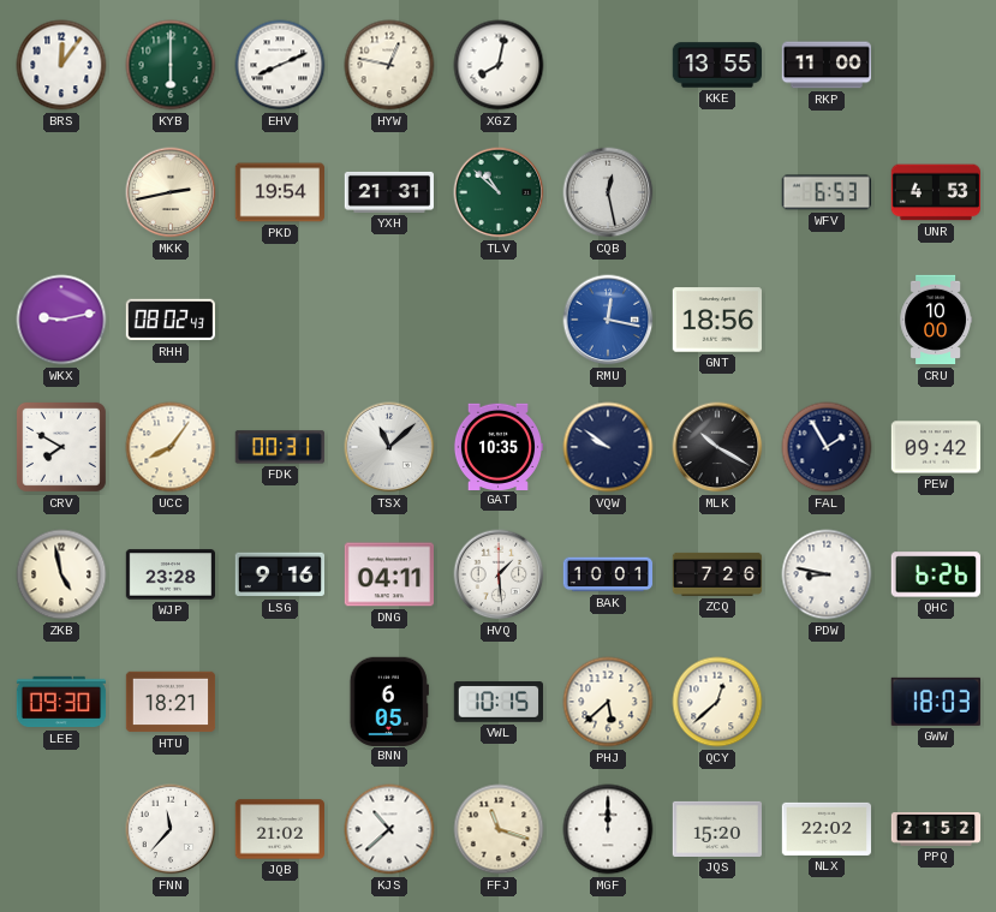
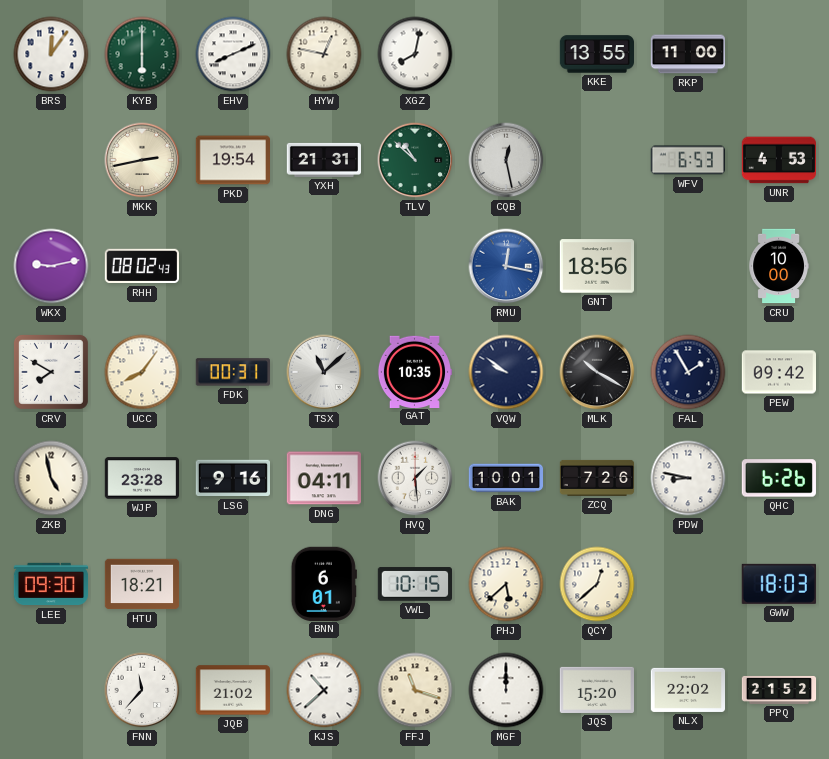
BNN: 6:05 -> 6:01 (324, 583)
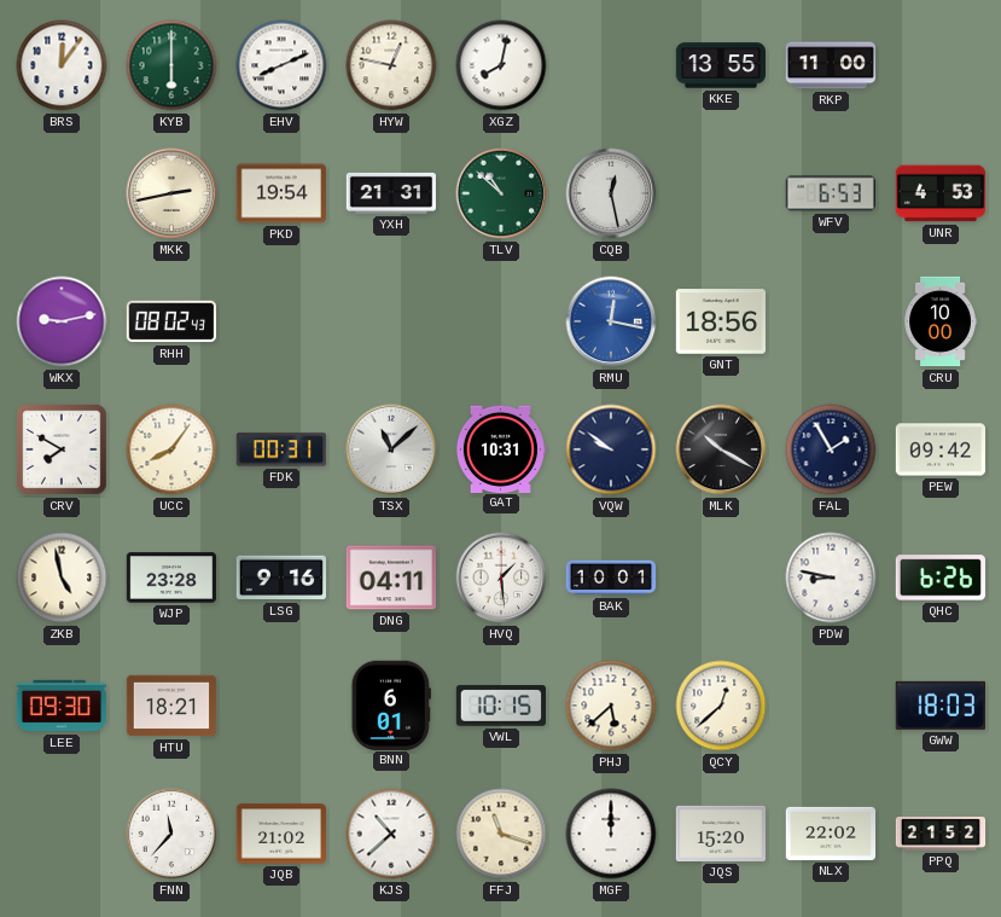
GAT: 10:35 -> 10:31 (500, 448)
ZCQ: 7:26 -> none (597, 478)
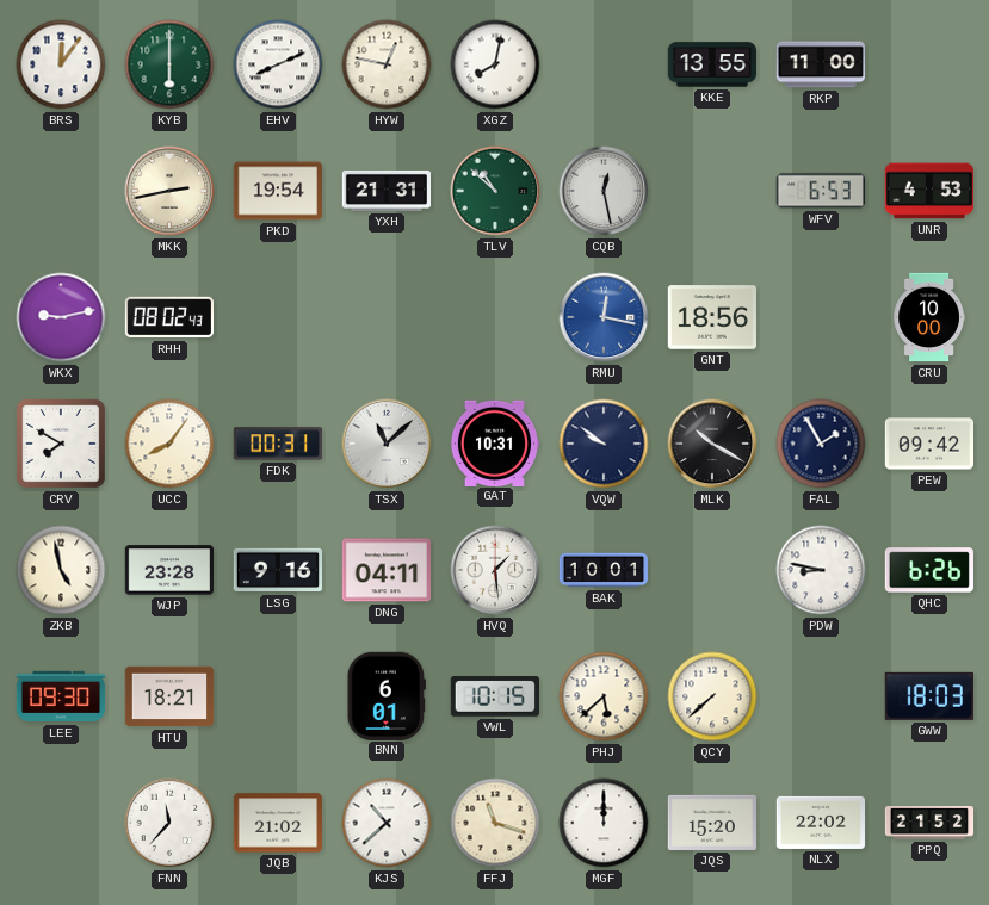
QCY: 12:38 -> 7:38 (712, 696)
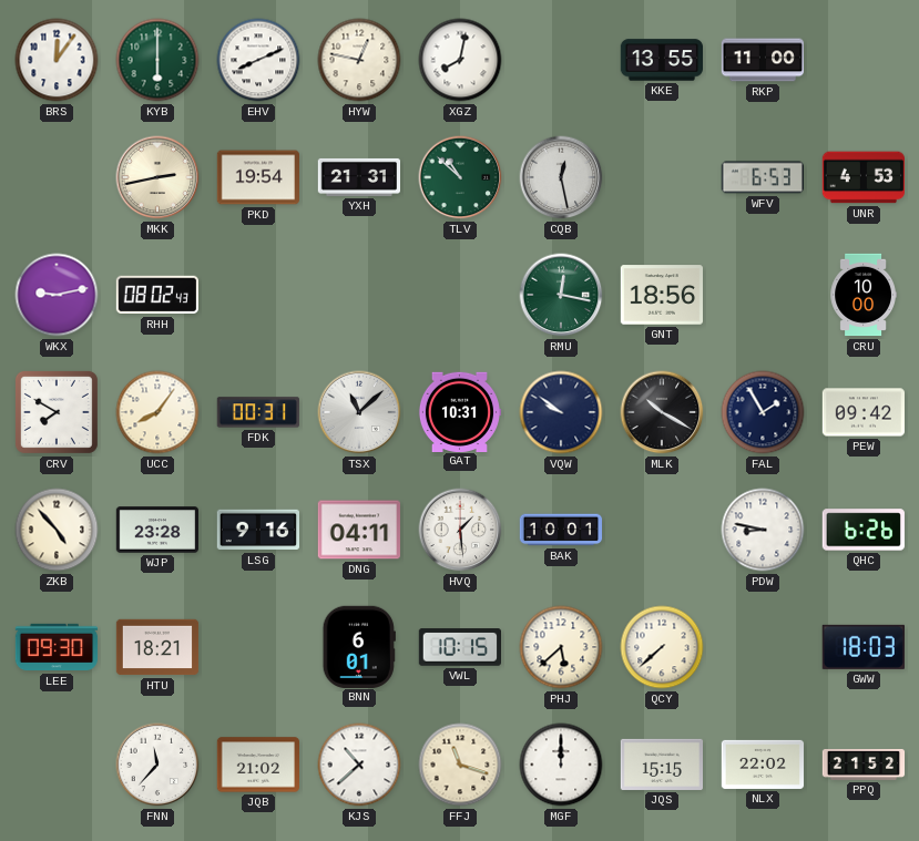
RMU dial: blue -> green (561, 295)
ZKB: 4:58 -> 4:53 (57, 530)
JQS: 15:20 -> 15:15 (661, 765)
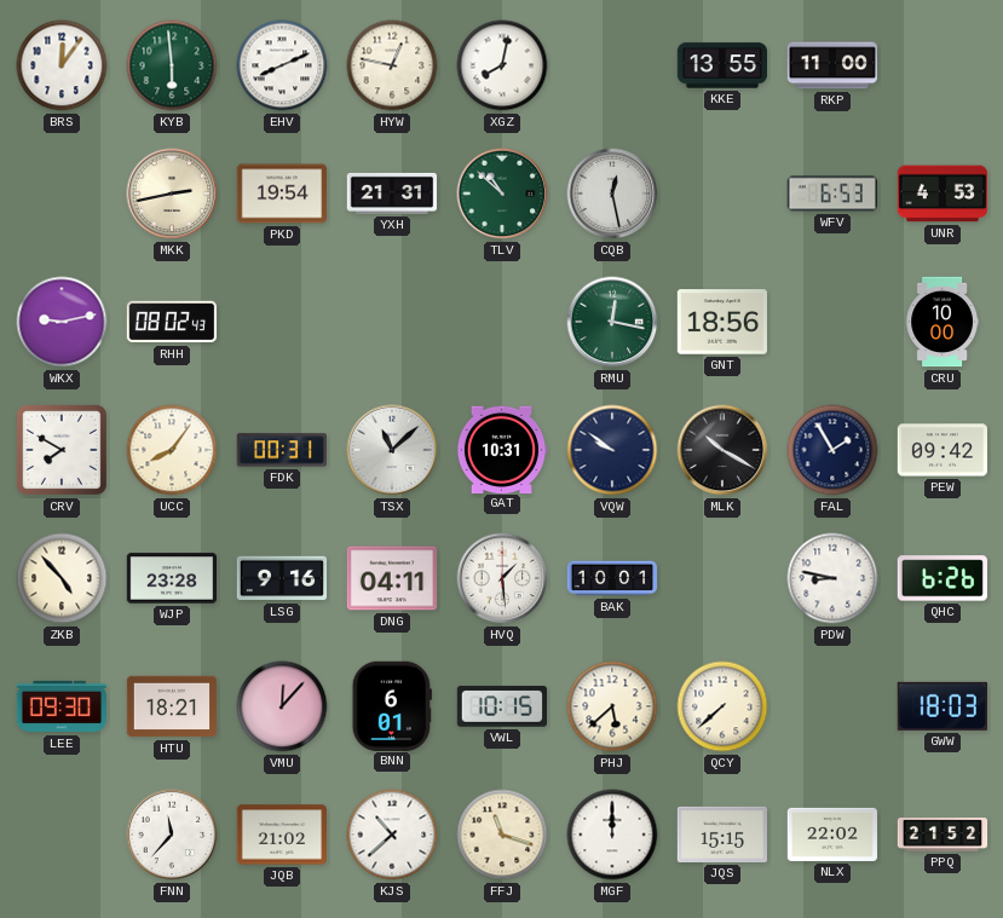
KYB: 6:00 -> 5:59 (172, 65)
VMU: none -> 12:07 (282, 706)
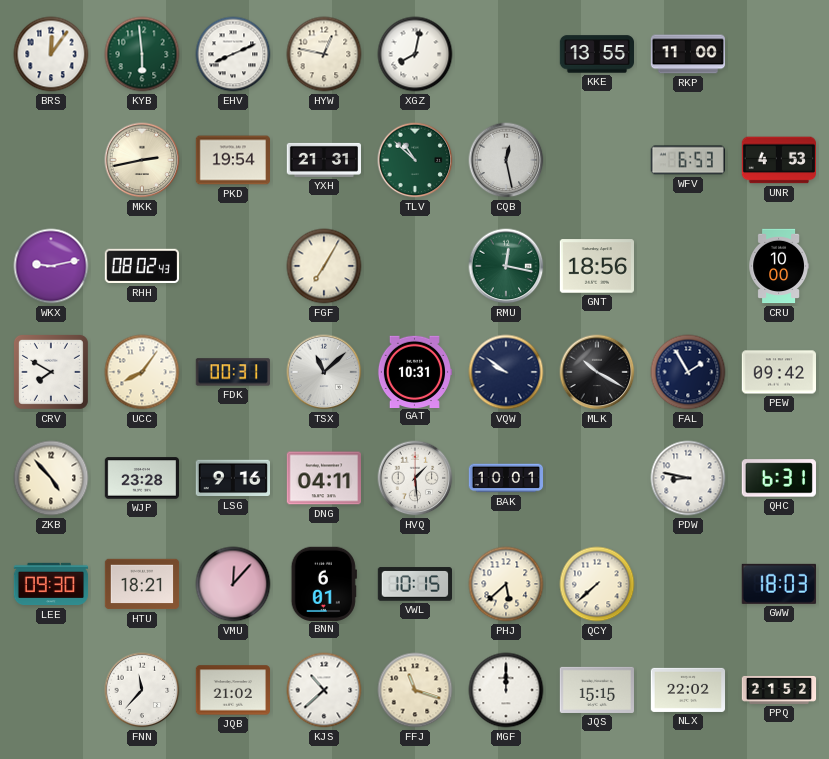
FGF: none -> 7:05 (324, 266)
QHC: 6:26 -> 6:31 (778, 478)
